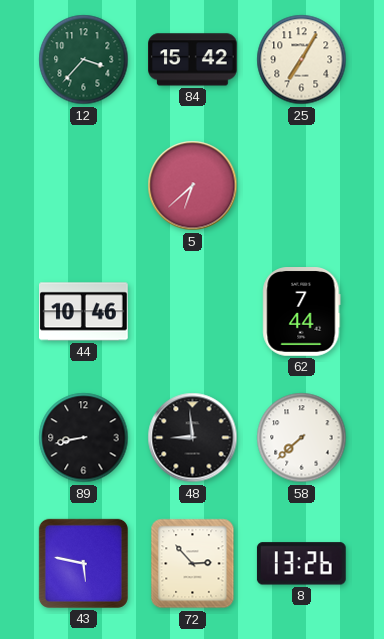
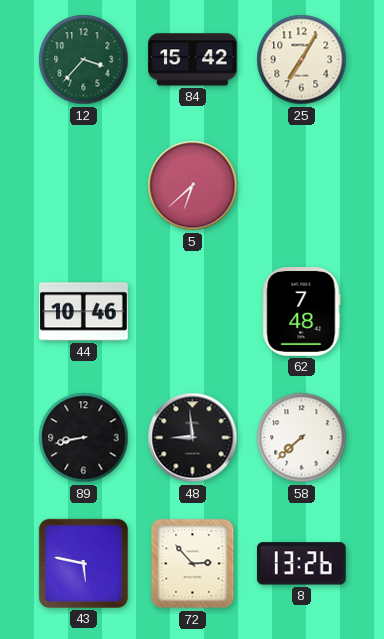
62: 7:44 -> 7:48 (302, 312)
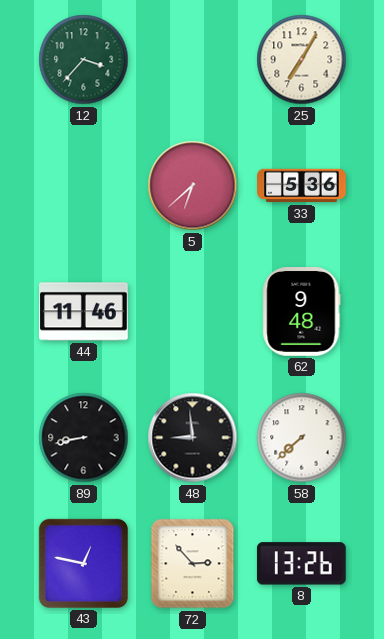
84: 15:42 -> none (193, 60)
33: none -> 5:36 (302, 186)
44: 10:46 -> 11:46 (84, 312)
62: 7:48 -> 9:48 (302, 312)
43: 5:47 -> 12:47 (83, 563)
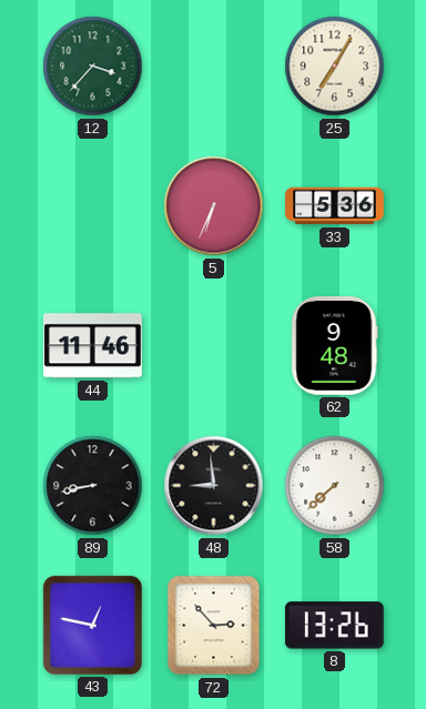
5: 6:38 -> 6:34 (214, 206)
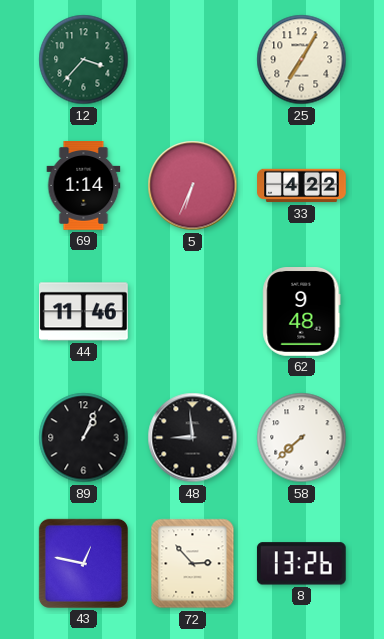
69: none -> 1:14 (84, 186)
33: 5:36 -> 4:22 (302, 186)
89: 8:43 -> 1:04 (84, 438)
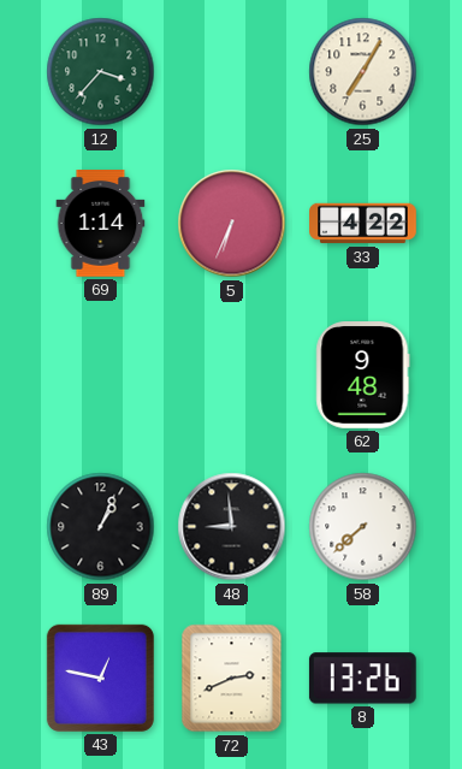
44: 11:46 -> none (84, 312)
72: 2:53 -> 2:41 (232, 679)
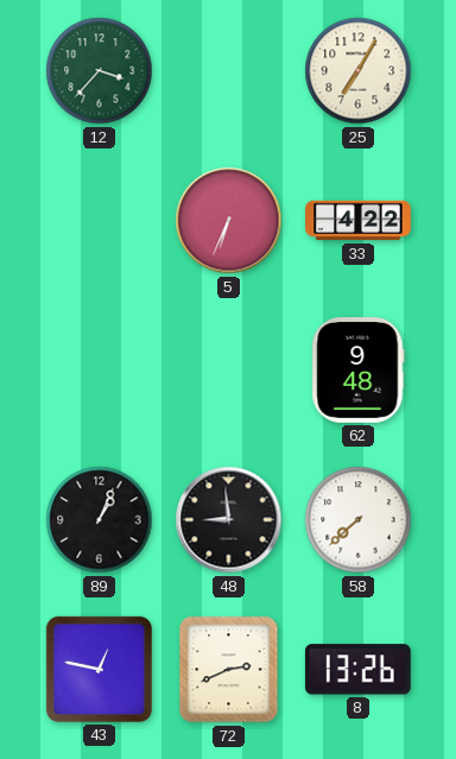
69: 1:14 -> none (101, 224)
